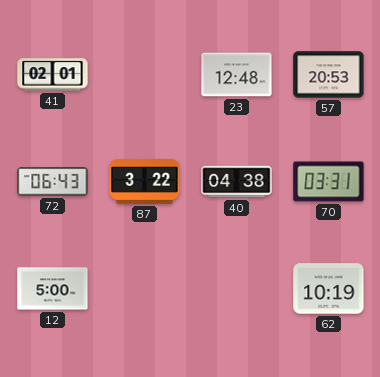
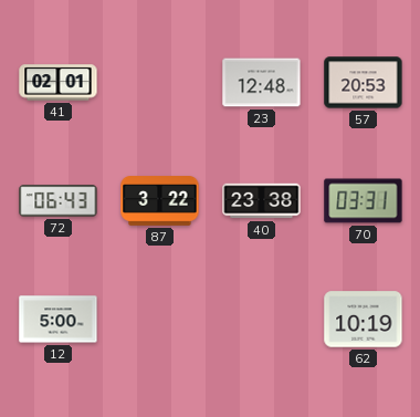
40: 04:38 -> 23:38 (262, 201)
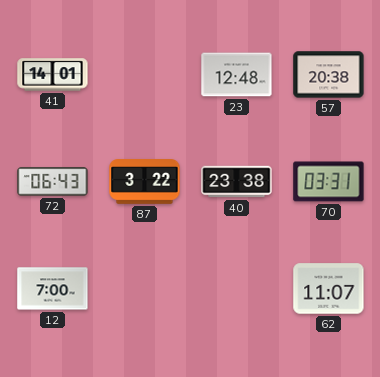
41: 02:01 -> 14:01 (53, 75)
57: 20:53 -> 20:38 (329, 75)
12: 5:00 -> 7:00 (53, 289)
62: 10:19 -> 11:07 (329, 289)
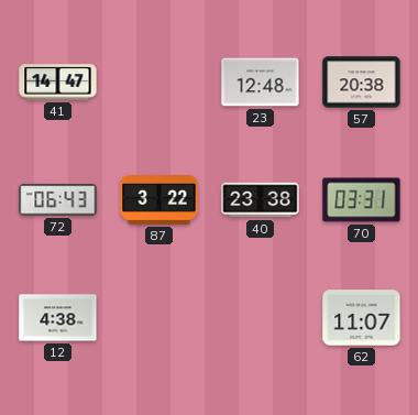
41: 14:01 -> 14:47 (58, 83)
12: 7:00 -> 4:38 (58, 318)
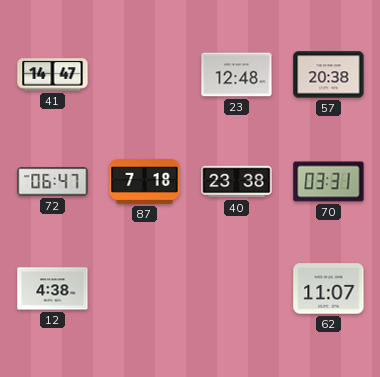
72: 06:43 -> 06:47 (53, 182)
87: 3:22 -> 7:18 (145, 182)
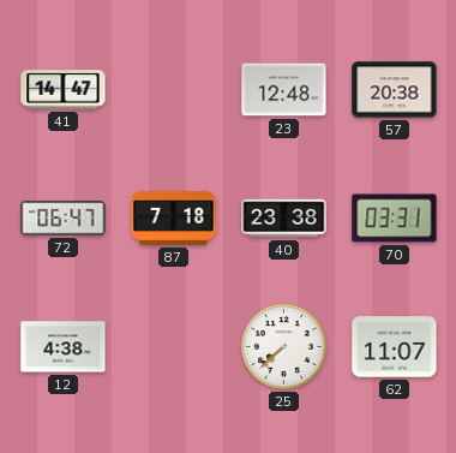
25: none -> 7:38 (284, 347)
